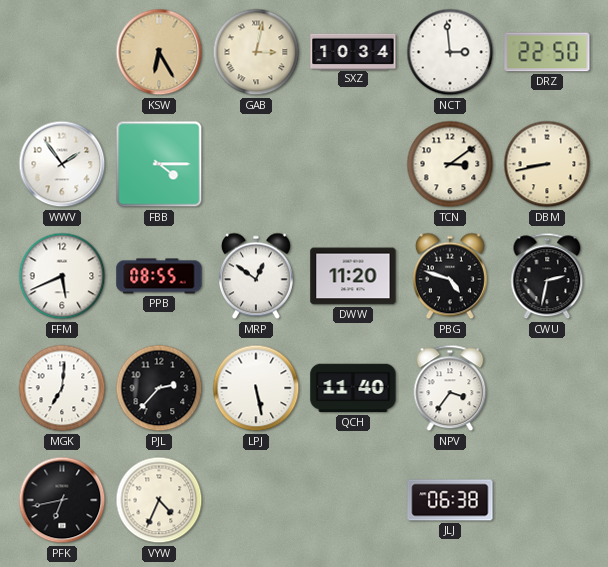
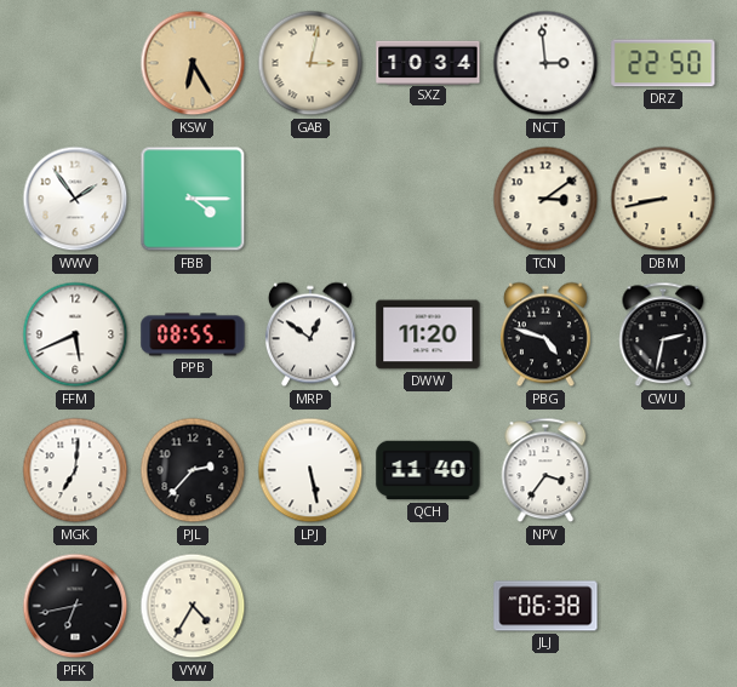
VYW: 4:34 -> 4:35 (193, 606)
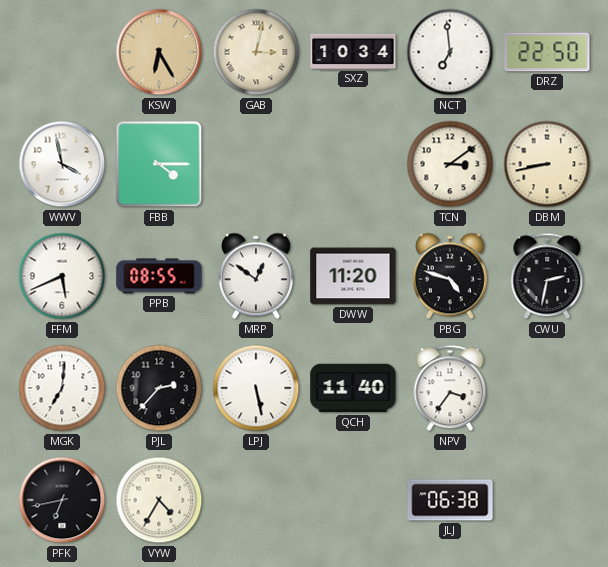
NCT: 2:59 -> 6:59 (450, 52)
WWV: 1:54 -> 3:58 (62, 164)
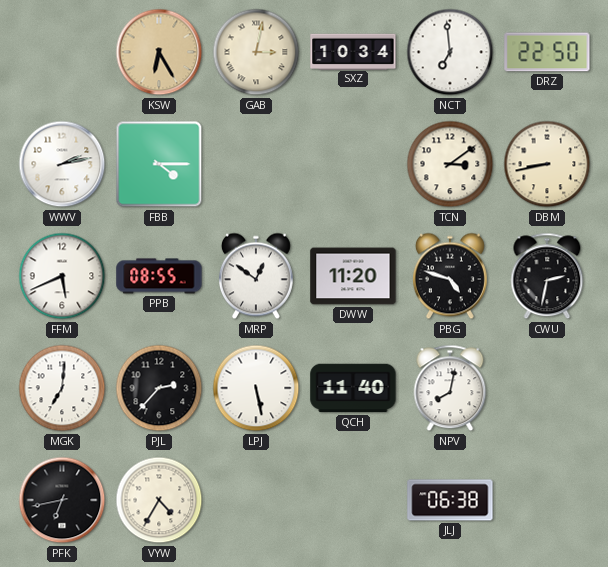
WWV: 3:58 -> 2:13 (62, 164)
NPV: 3:36 -> 8:02 (450, 388)
